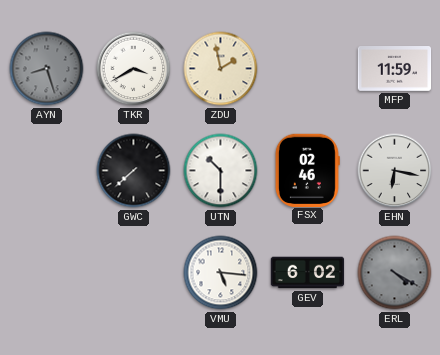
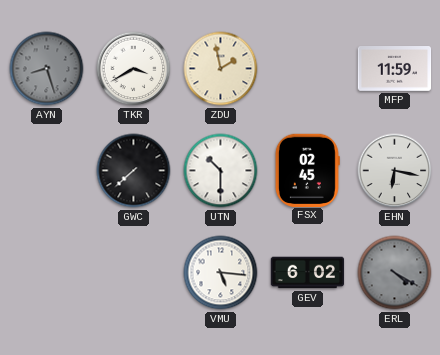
FSX: 02:46 -> 02:45 (307, 170)
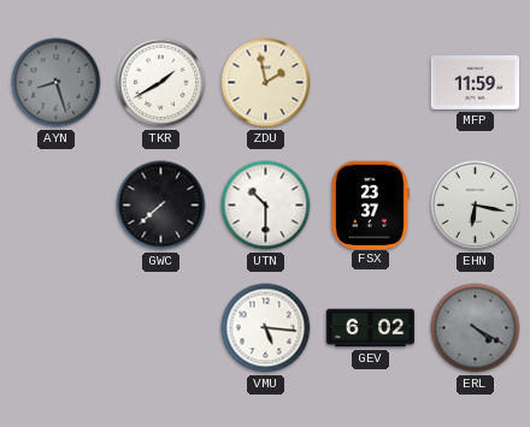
TKR: 3:40 -> 1:40 (161, 83)
FSX: 02:45 -> 23:37 (370, 204)
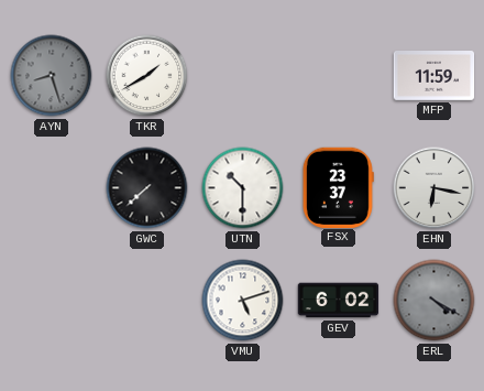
ZDU: 1:58 -> none (266, 83)
VMU: 5:16 -> 5:12 (243, 301)
